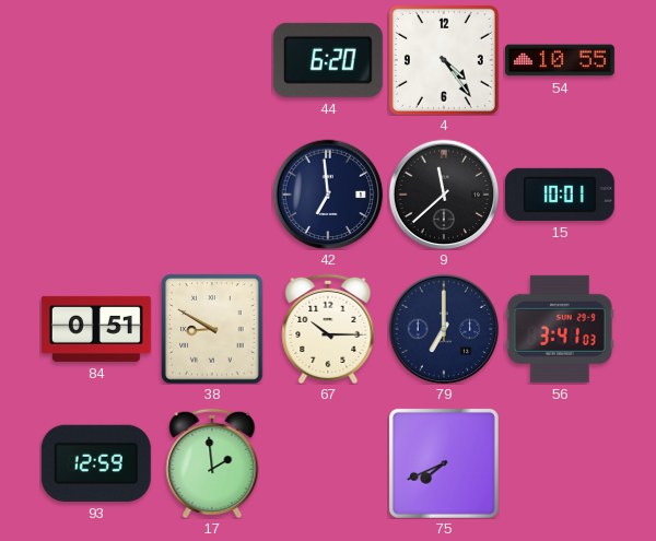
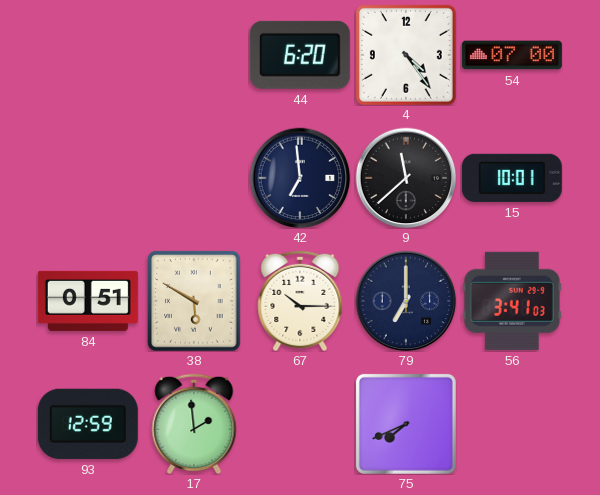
54: 10:55 -> 07:00 (512, 55)
38: 8:50 -> 5:50 (194, 301)
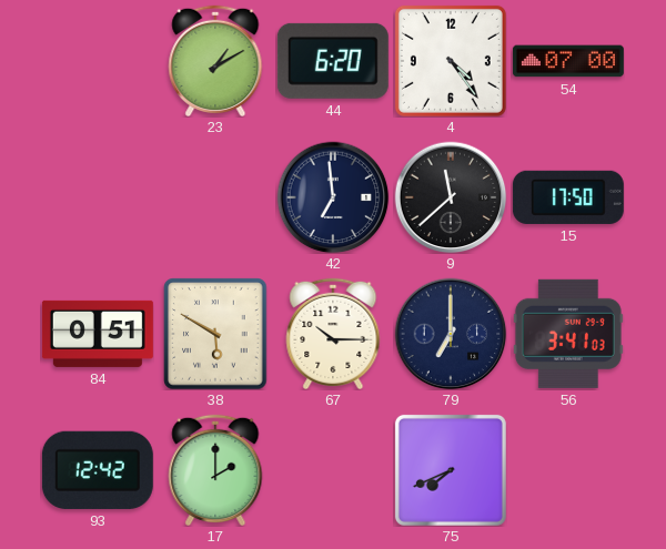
23: none -> 1:10 (215, 60)
15: 10:01 -> 17:50 (568, 197)
93: 12:59 -> 12:42 (98, 470)
17: 1:59 -> 2:00 (215, 469)
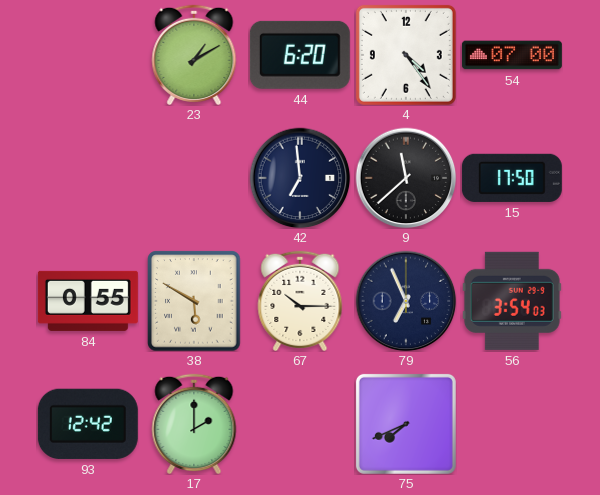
84: 0:51 -> 0:55 (88, 301)
79: 7:00 -> 6:56 (406, 301)
56: 3:41 -> 3:54 (512, 301)
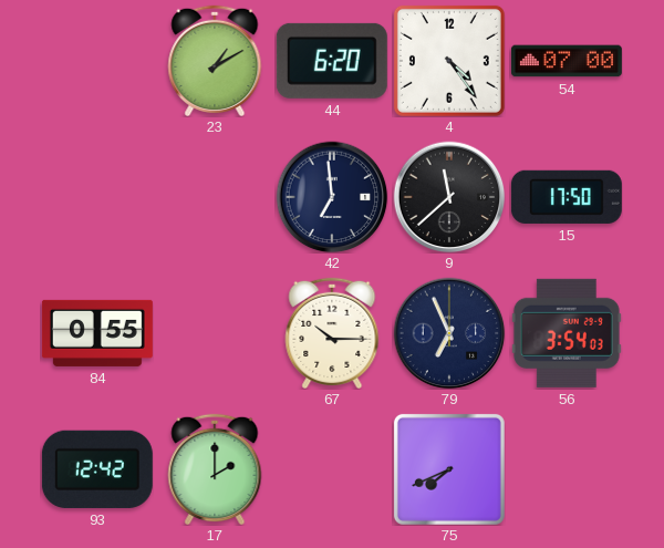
38: 5:50 -> none (194, 301)
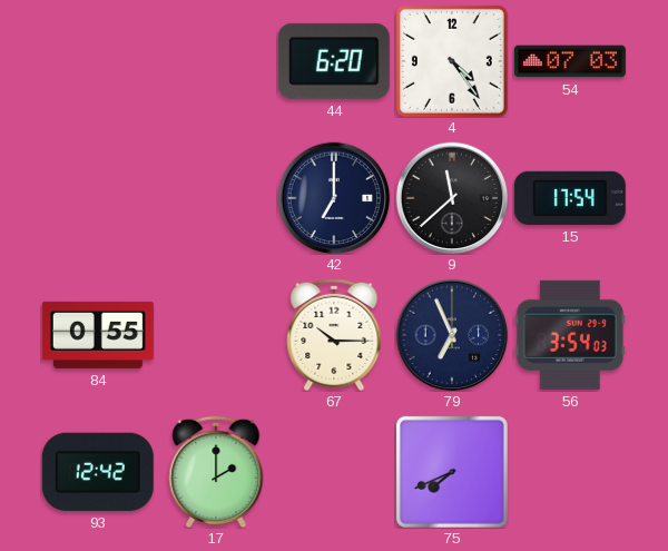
23: 1:10 -> none (215, 60)
54: 07:00 -> 07:03 (570, 61)
42: 6:59 -> 7:00 (334, 198)
15: 17:50 -> 17:54 (570, 198)
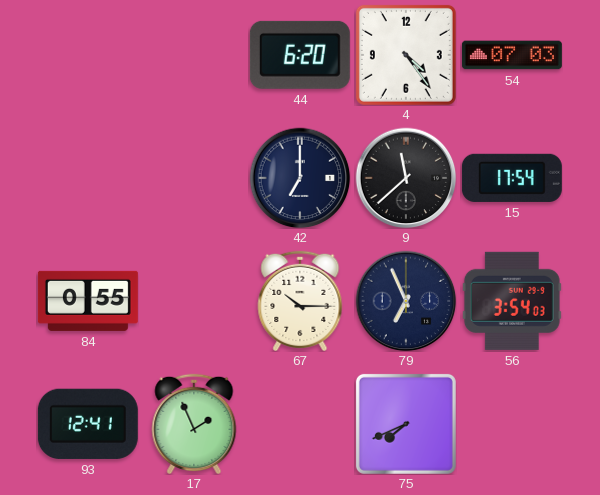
93: 12:42 -> 12:41 (88, 424)
17: 2:00 -> 1:56 (194, 423)
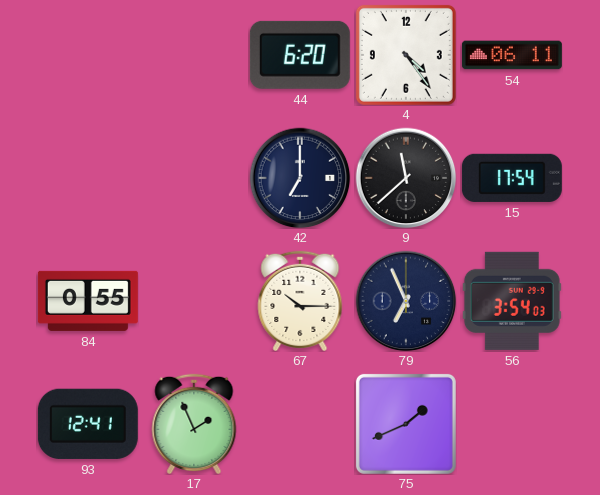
54: 07:03 -> 06:11 (512, 55)
75: 7:41 -> 1:41 (406, 424)
